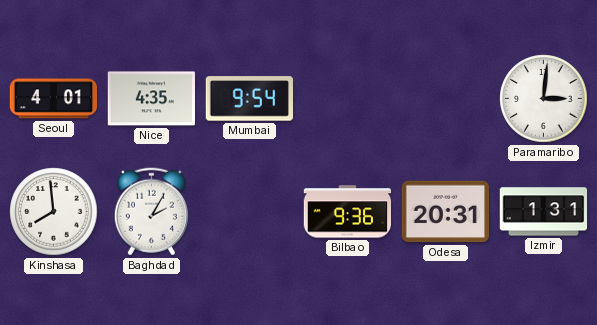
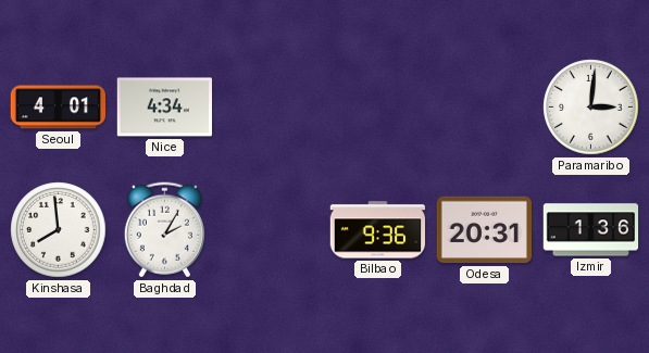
Nice: 4:35 -> 4:34 (164, 108)
Mumbai: 9:54 -> none (249, 99)
Izmir: 1:31 -> 1:36 (591, 230)
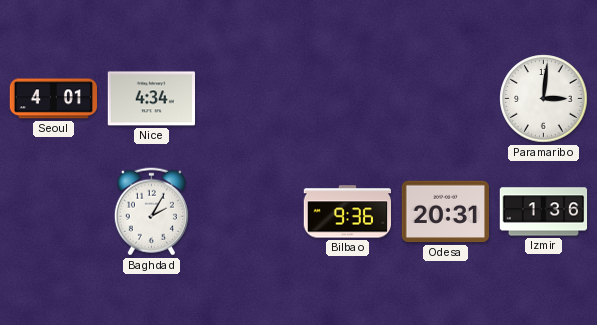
Kinshasa: 7:59 -> none (59, 230)
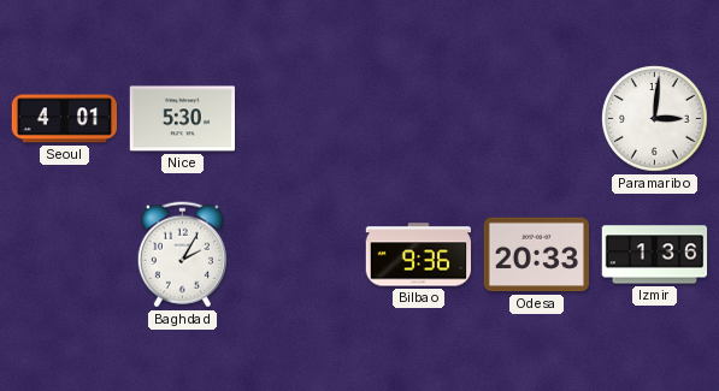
Nice: 4:34 -> 5:30 (182, 119)
Odesa: 20:31 -> 20:33 (537, 255)
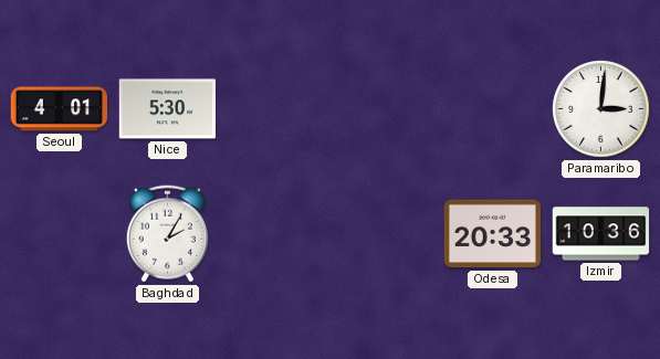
Bilbao: 9:36 -> none (418, 255)
Izmir: 1:36 -> 10:36 (601, 234)
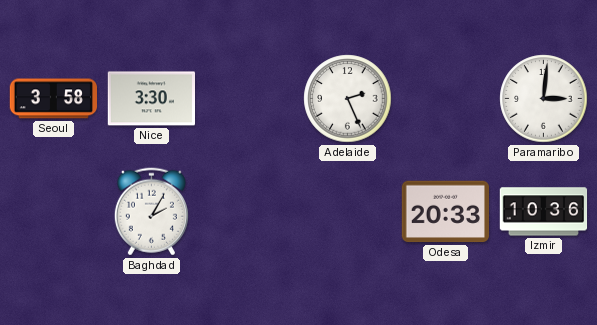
Seoul: 4:01 -> 3:58 (53, 99)
Nice: 5:30 -> 3:30 (151, 99)
Adelaide: none -> 2:26 (348, 99)
